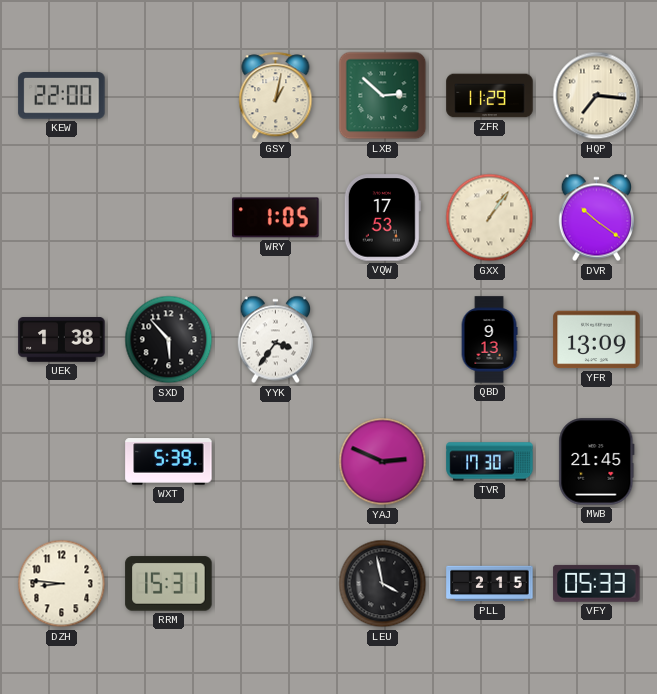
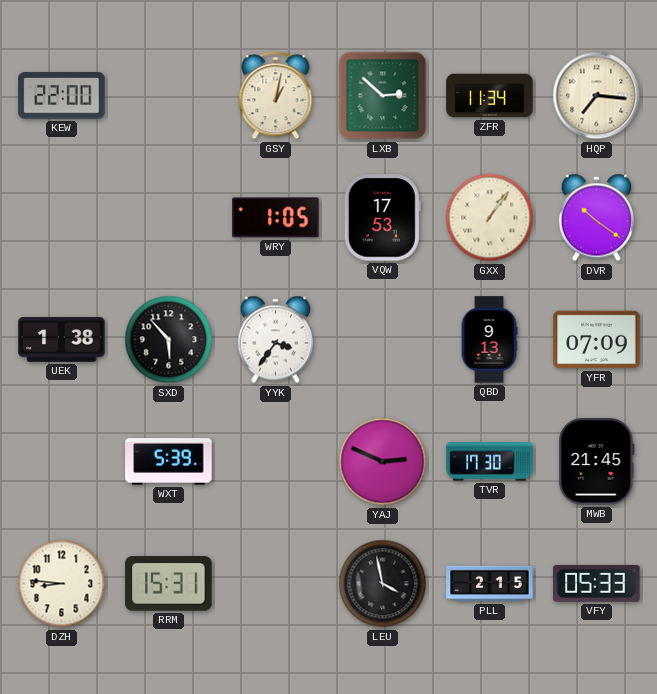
ZFR: 11:29 -> 11:34 (490, 96)
YFR: 13:09 -> 07:09 (597, 340)
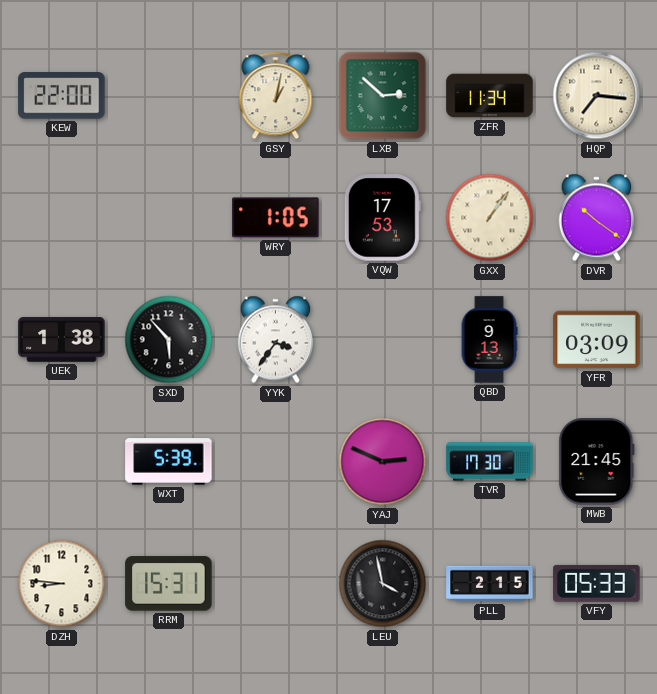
YFR: 07:09 -> 03:09 (597, 340)
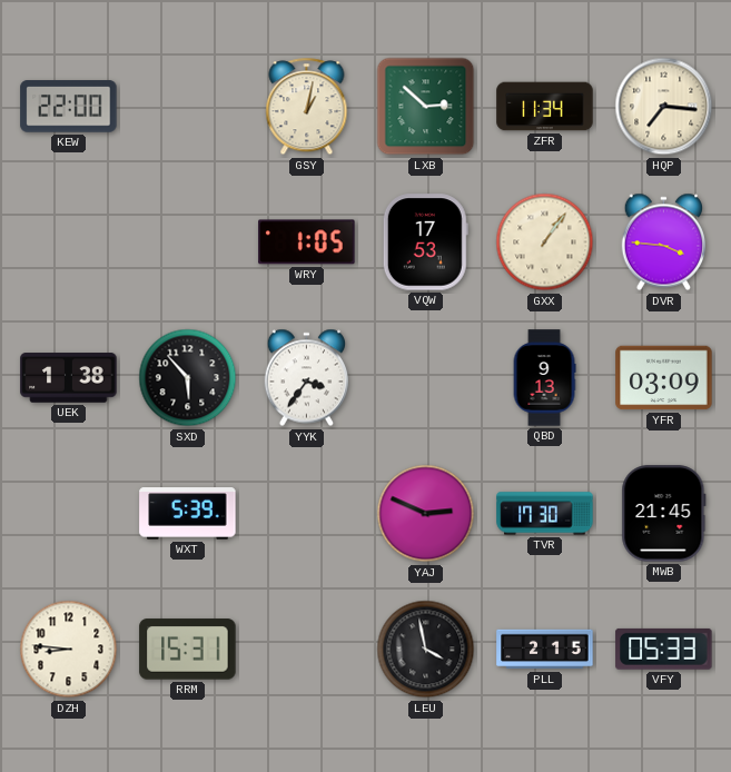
DVR: 10:21 -> 3:46 (663, 243)
